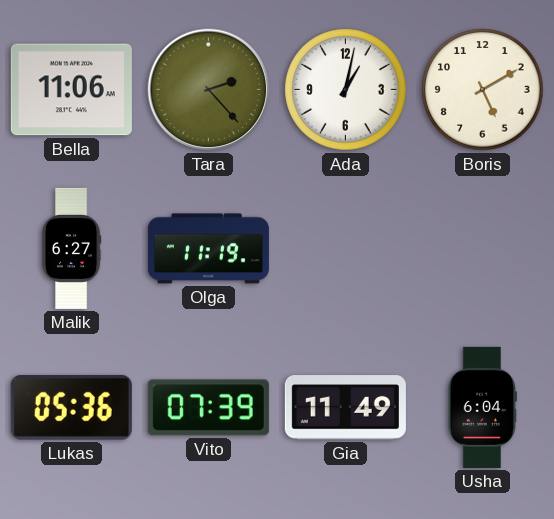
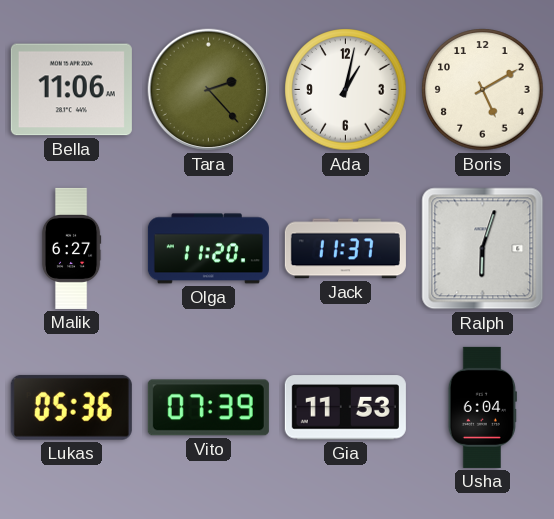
Olga: 11:19 -> 11:20 (208, 249)
Jack: none -> 11:37 (345, 249)
Ralph: none -> 6:03 (483, 249)
Gia: 11:49 -> 11:53 (345, 408)
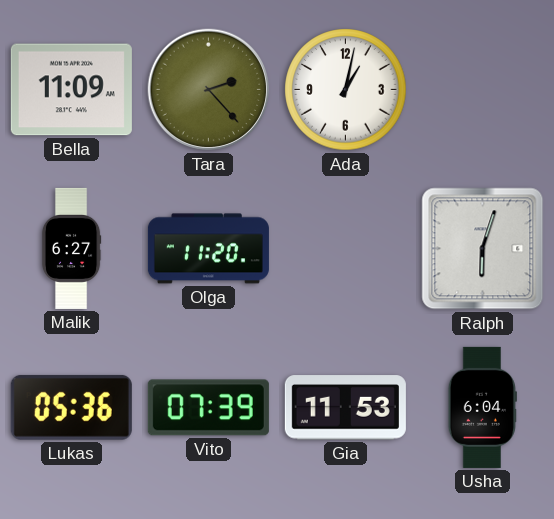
Bella: 11:06 -> 11:09 (71, 90)
Boris: 5:10 -> none (483, 90)
Jack: 11:37 -> none (345, 249)
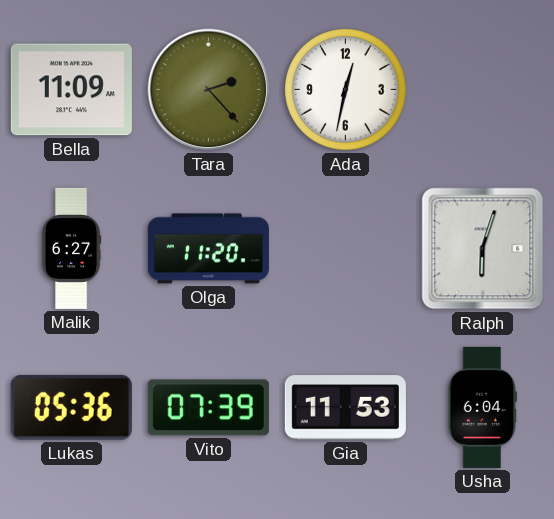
Ada: 1:02 -> 12:32 (346, 90)
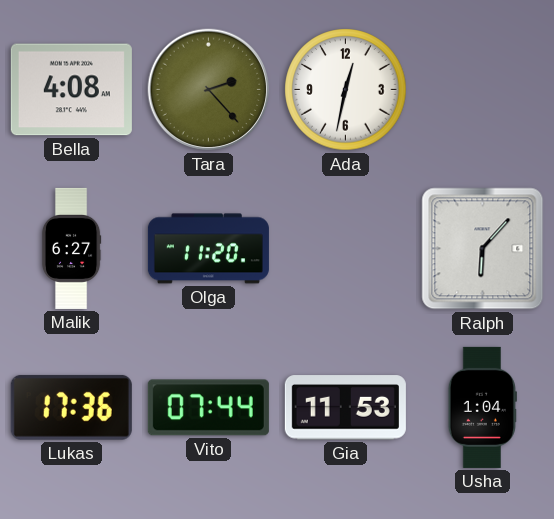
Bella: 11:09 -> 4:08 (71, 90)
Ralph: 6:03 -> 6:07 (483, 249)
Lukas: 05:36 -> 17:36 (71, 407)
Vito: 07:39 -> 07:44 (208, 408)
Usha: 6:04 -> 1:04 (482, 407)
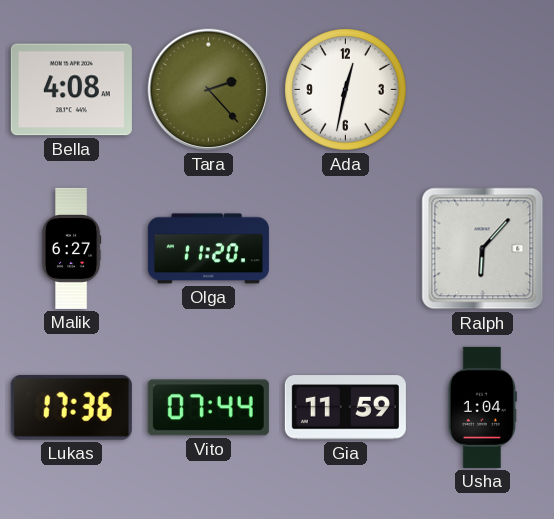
Gia: 11:53 -> 11:59 (345, 408)
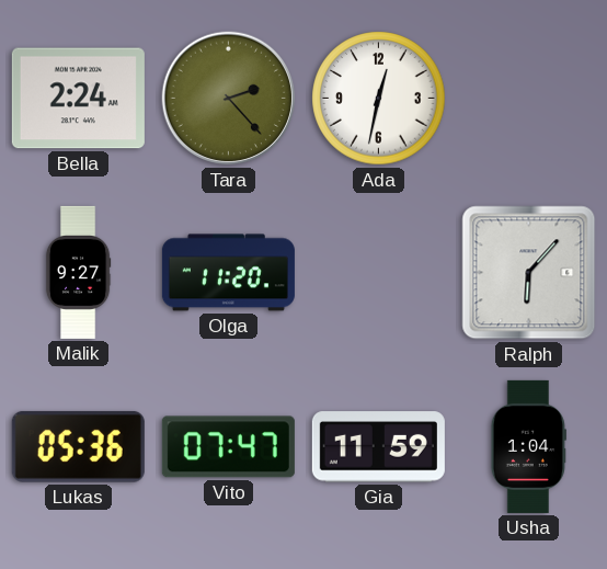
Bella: 4:08 -> 2:24 (78, 99)
Malik: 6:27 -> 9:27 (78, 272)
Lukas: 17:36 -> 05:36 (78, 446)
Vito: 07:44 -> 07:47 (228, 447)
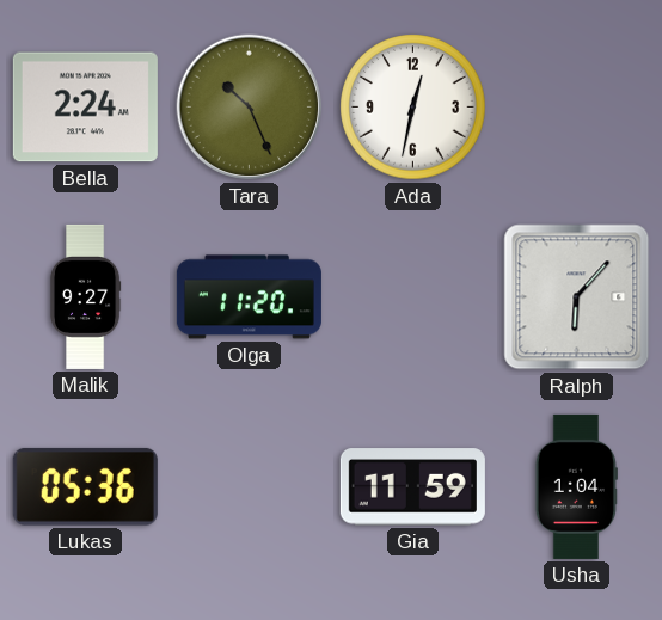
Tara: 2:23 -> 10:26 (250, 108)
Vito: 07:47 -> none (228, 447)
